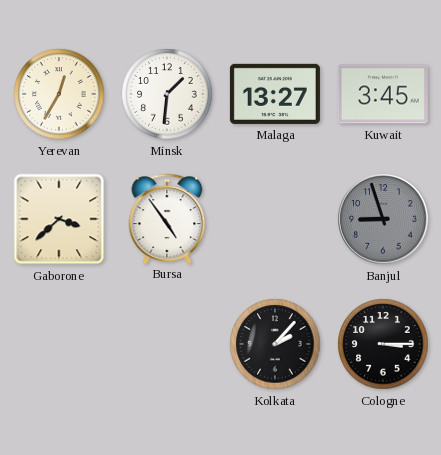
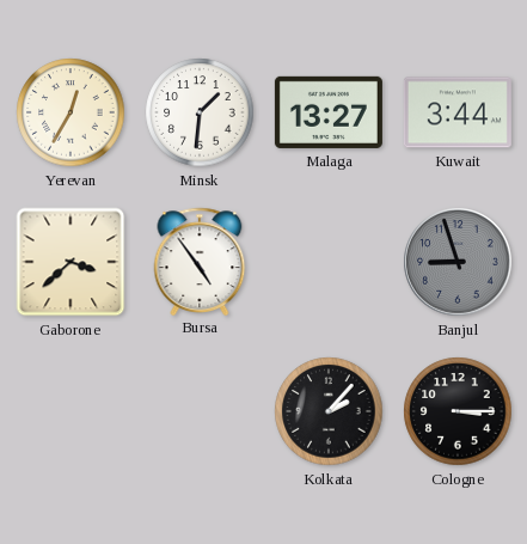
Kuwait: 3:45 -> 3:44 (458, 112)
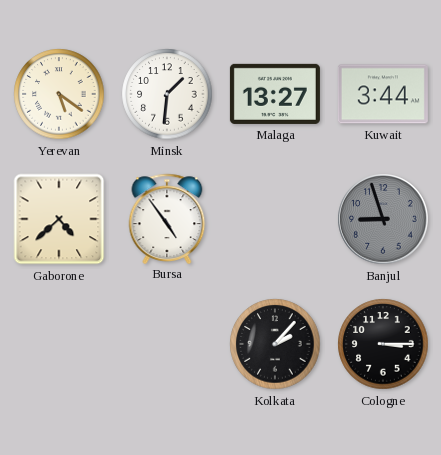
Yerevan: 12:35 -> 5:21 (59, 94)
Gaborone: 3:38 -> 4:38 (59, 219)
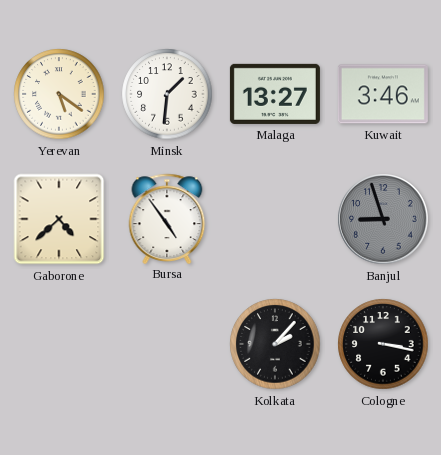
Kuwait: 3:44 -> 3:46 (383, 94)
Cologne: 3:15 -> 3:17 (383, 344)
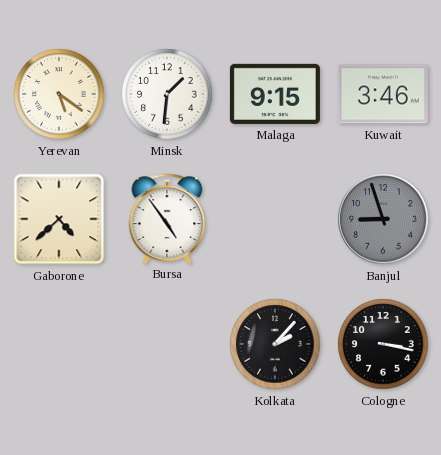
Malaga: 13:27 -> 9:15 (275, 94)
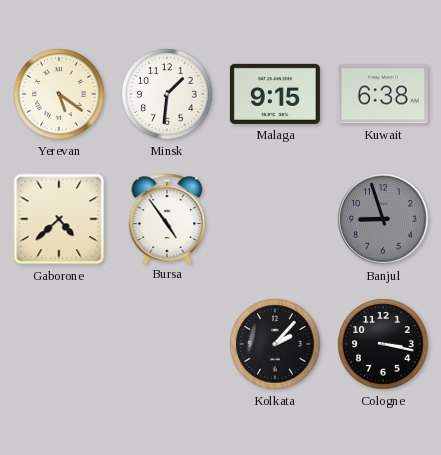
Kuwait: 3:46 -> 6:38 (383, 94)
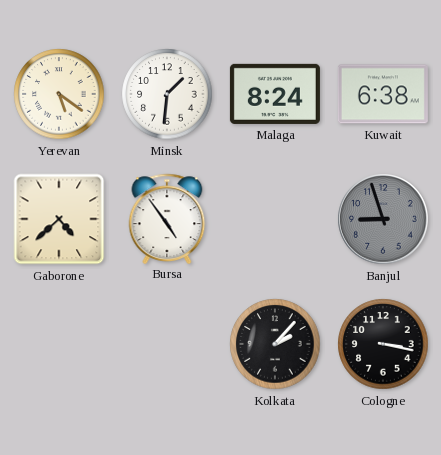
Malaga: 9:15 -> 8:24 (275, 94)
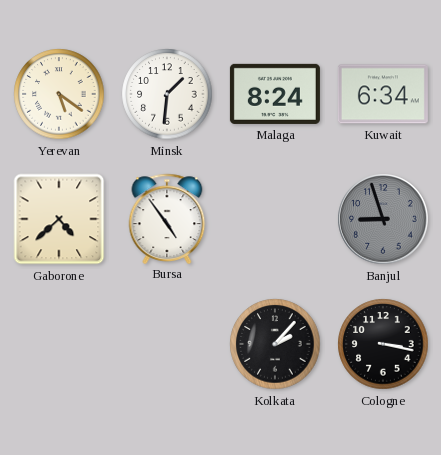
Kuwait: 6:38 -> 6:34 (383, 94)
